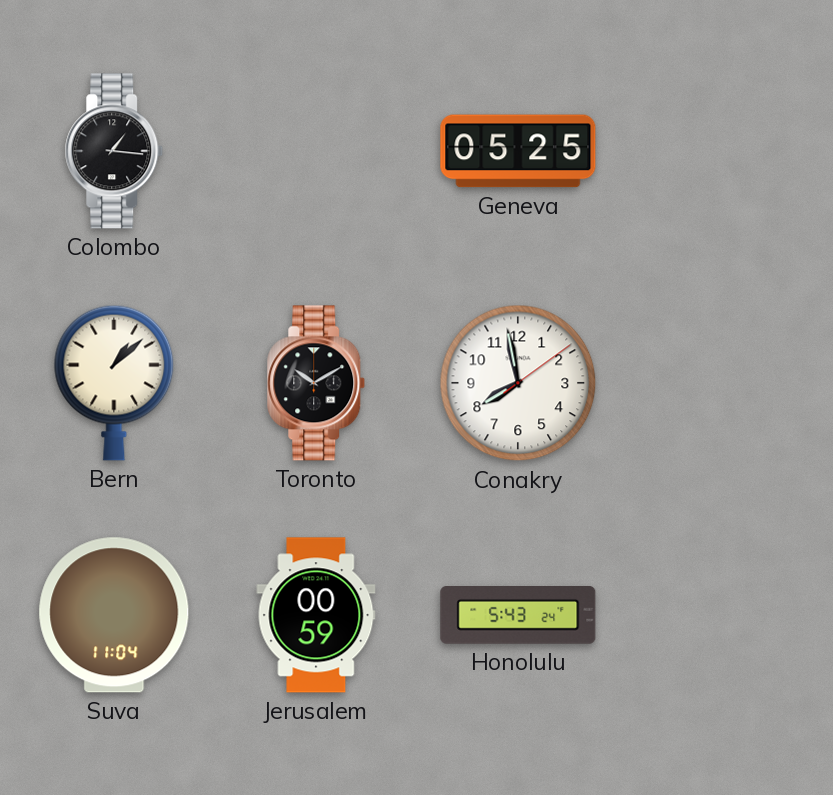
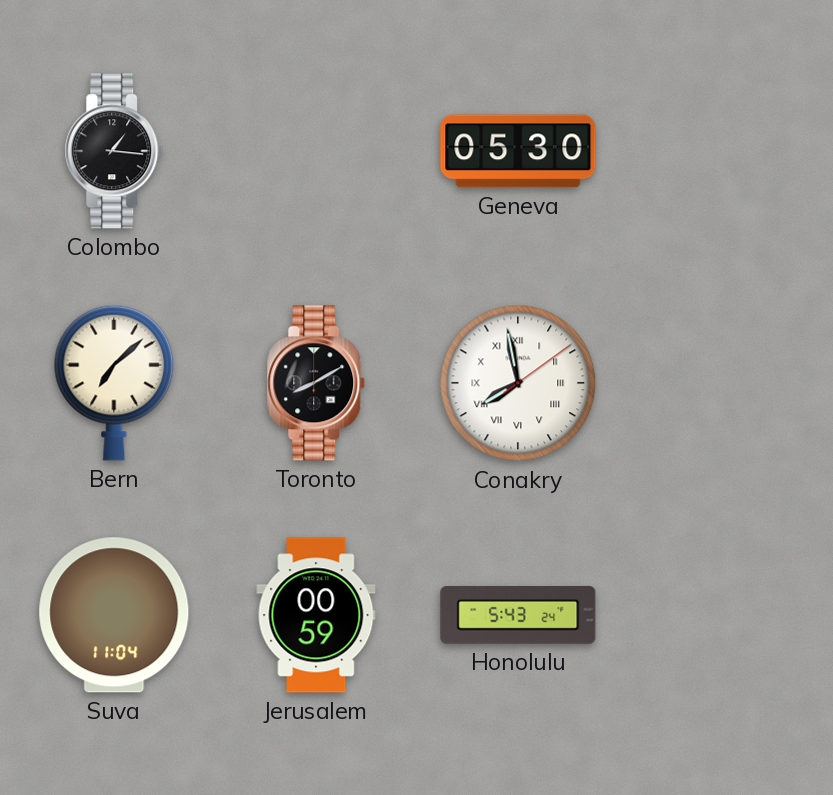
Geneva: 05:25 -> 05:30 (518, 151)
Bern: 1:08 -> 7:08 (114, 383)
Toronto: 10:10 -> 8:10 (316, 383)
Conakry numerals: Arabic -> Roman (518, 383)
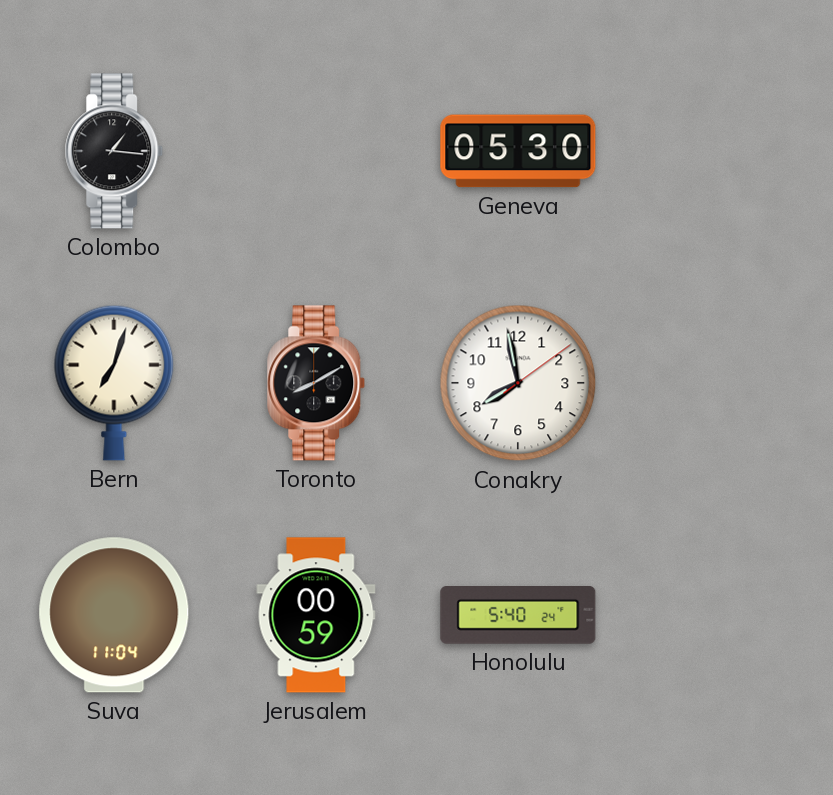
Bern: 7:08 -> 7:03 (114, 383)
Conakry numerals: Roman -> Arabic (518, 383)
Honolulu: 5:43 -> 5:40 (518, 616)
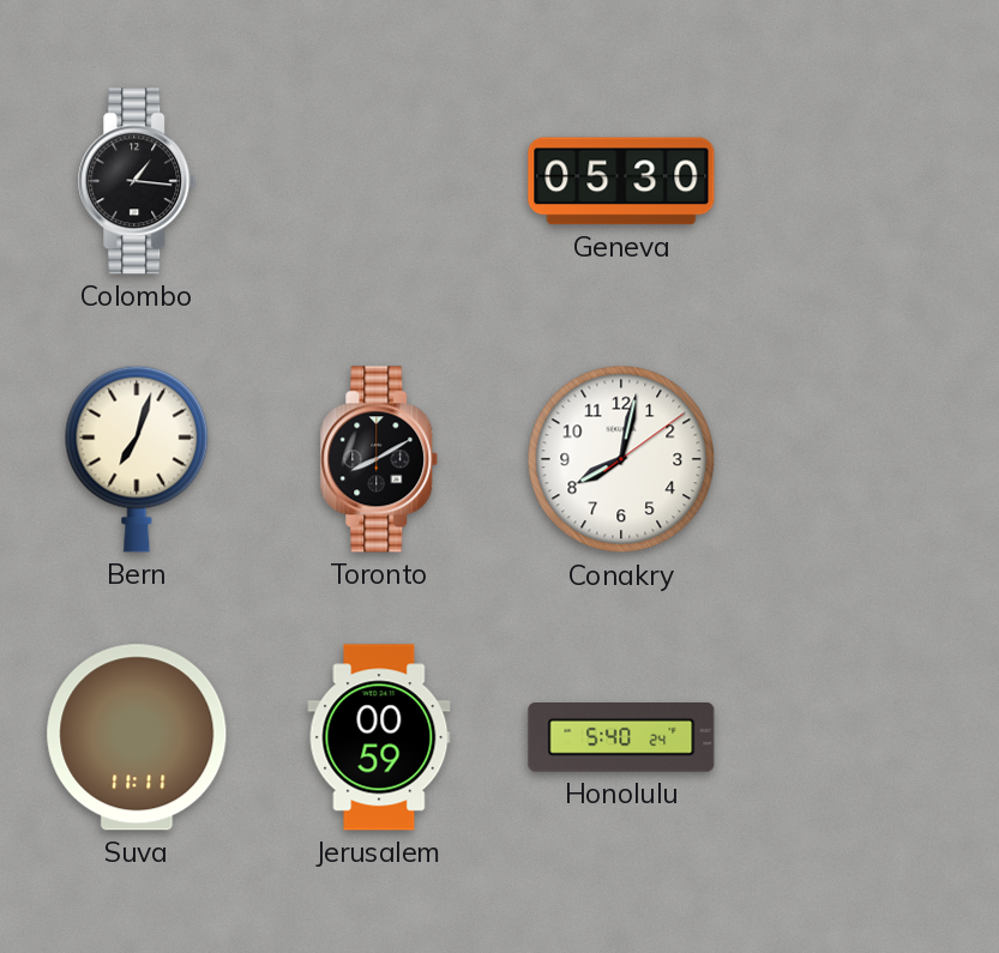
Conakry: 7:58 -> 8:02 (621, 459)
Suva: 11:04 -> 11:11 (137, 737)
